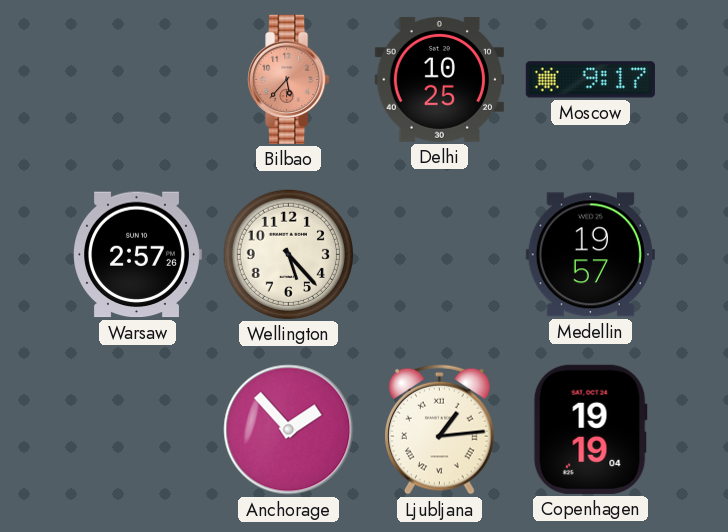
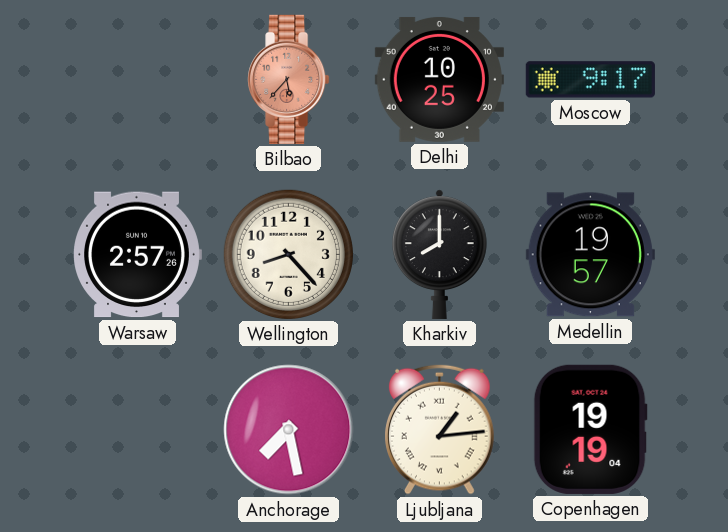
Wellington: 5:23 -> 8:23 (288, 254)
Kharkiv: none -> 8:00 (439, 254)
Anchorage: 1:53 -> 7:28 (289, 430)
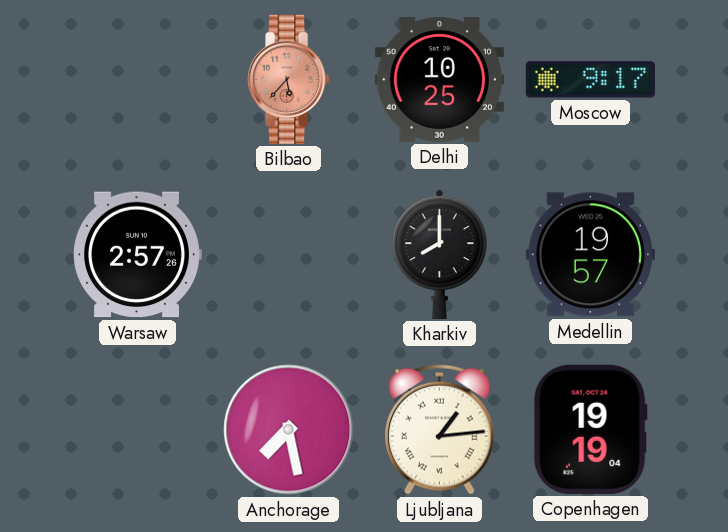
Wellington: 8:23 -> none (288, 254)
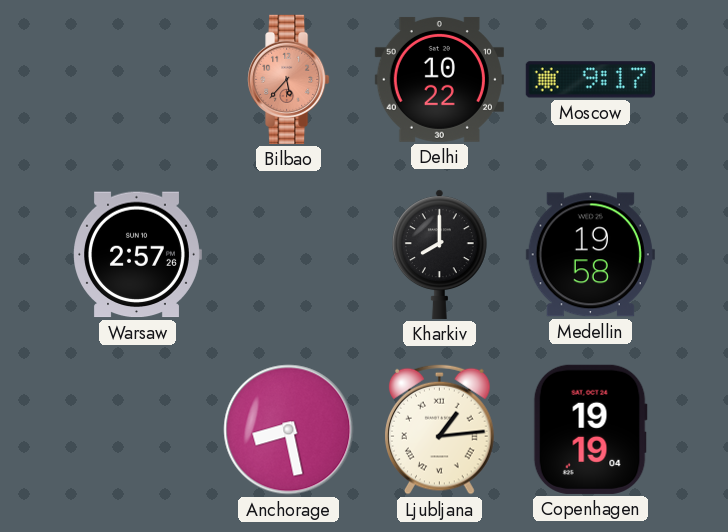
Delhi: 10:25 -> 10:22 (439, 80)
Medellin: 19:57 -> 19:58 (590, 255)
Anchorage: 7:28 -> 8:28 (289, 430)
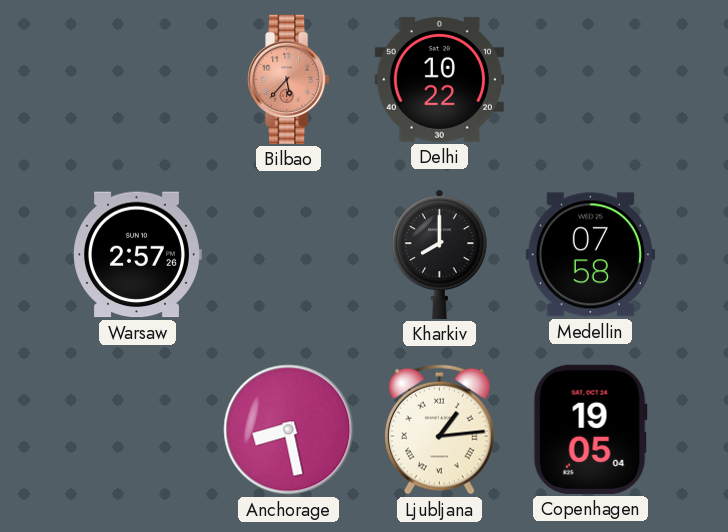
Moscow: 9:17 -> none (590, 80)
Medellin: 19:58 -> 07:58 (590, 255)
Copenhagen: 19:19 -> 19:05 (590, 429)
